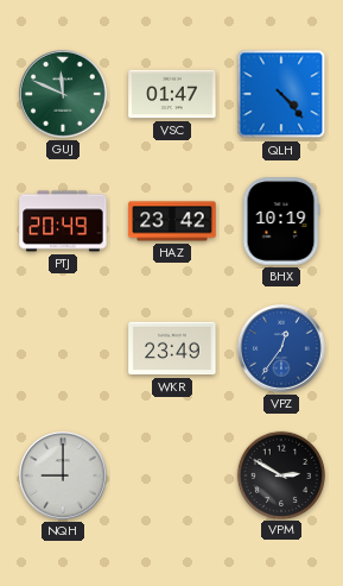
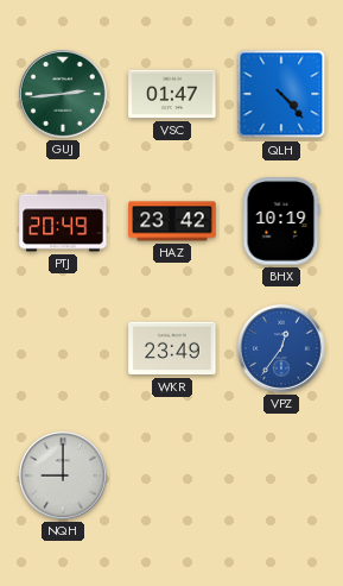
GUJ: 11:49 -> 2:44 (64, 94)
VPM: 2:50 -> none (280, 474)
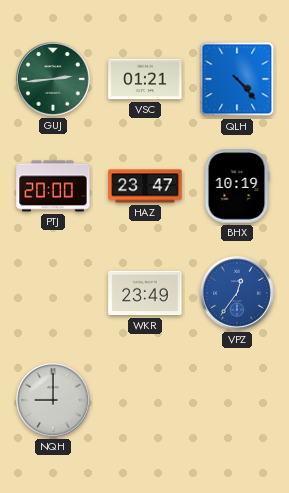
VSC: 01:47 -> 01:21 (145, 79)
PTJ: 20:49 -> 20:00 (53, 186)
HAZ: 23:42 -> 23:47 (145, 186)
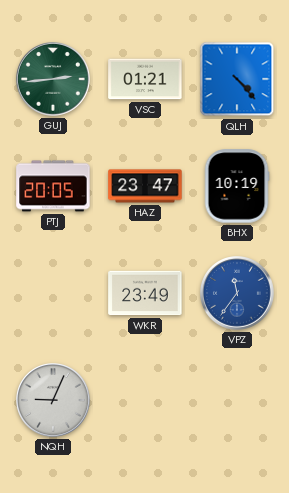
PTJ: 20:00 -> 20:05 (53, 186)
VPZ: 12:36 -> 11:36 (238, 293)
NQH: 9:00 -> 9:04 (54, 400)
